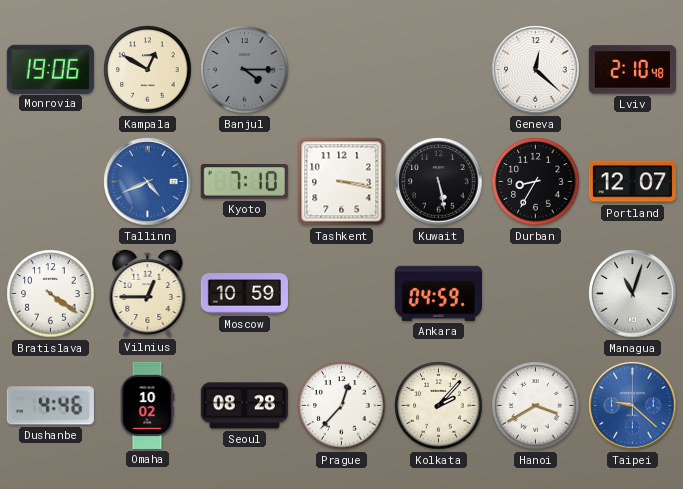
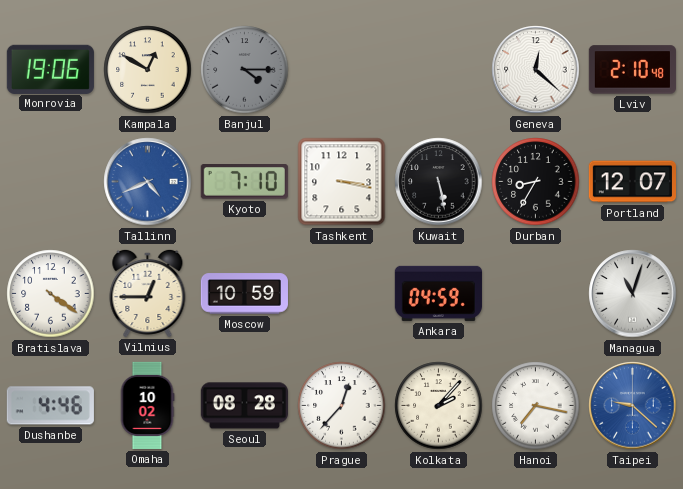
Hanoi: 3:40 -> 7:17 (536, 406)
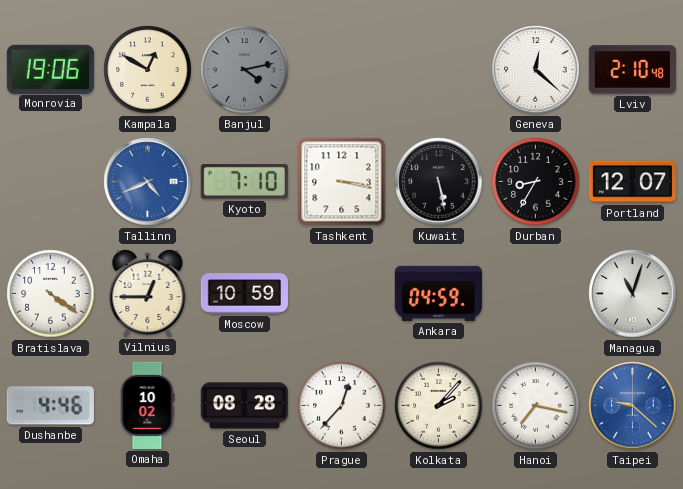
Banjul: 4:15 -> 4:13 (245, 70)
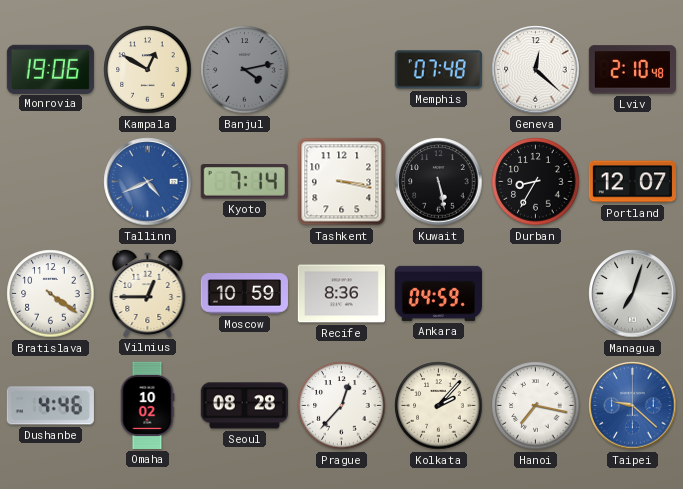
Memphis: none -> 07:48 (438, 70)
Kyoto: 7:10 -> 7:14 (244, 182)
Recife: none -> 8:36 (341, 294)
Managua: 11:03 -> 7:03 (633, 294)
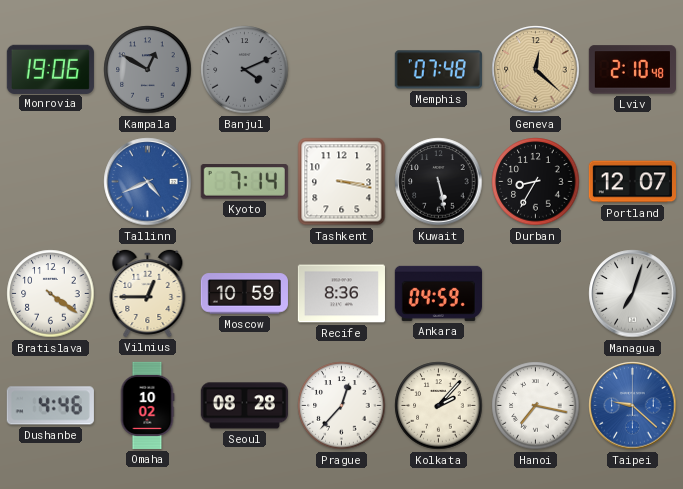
Kampala dial: cream -> grey (148, 70)
Banjul: 4:13 -> 4:11 (245, 70)
Geneva dial: white -> champagne (536, 70)
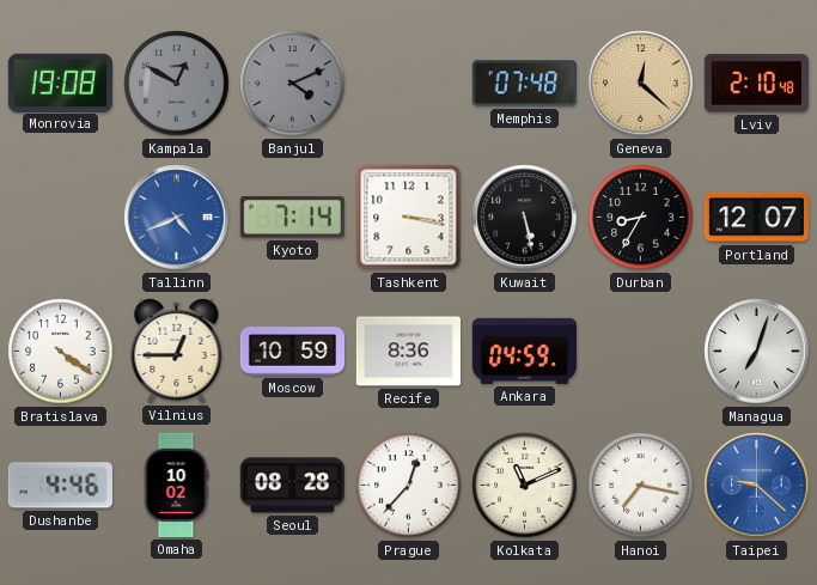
Monrovia: 19:06 -> 19:08 (60, 83)
Kolkata: 2:07 -> 11:11 (525, 486)
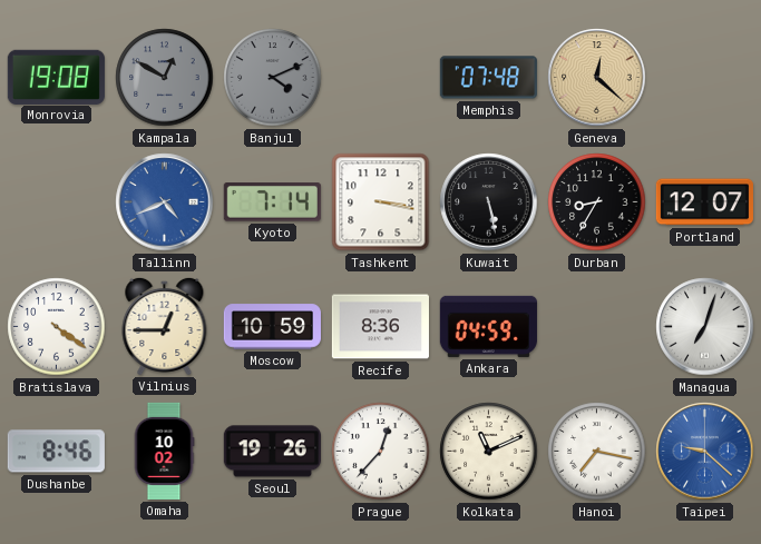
Lviv: 2:10 -> none (756, 84)
Dushanbe: 4:46 -> 8:46 (56, 452)
Seoul: 08:28 -> 19:26 (272, 452)
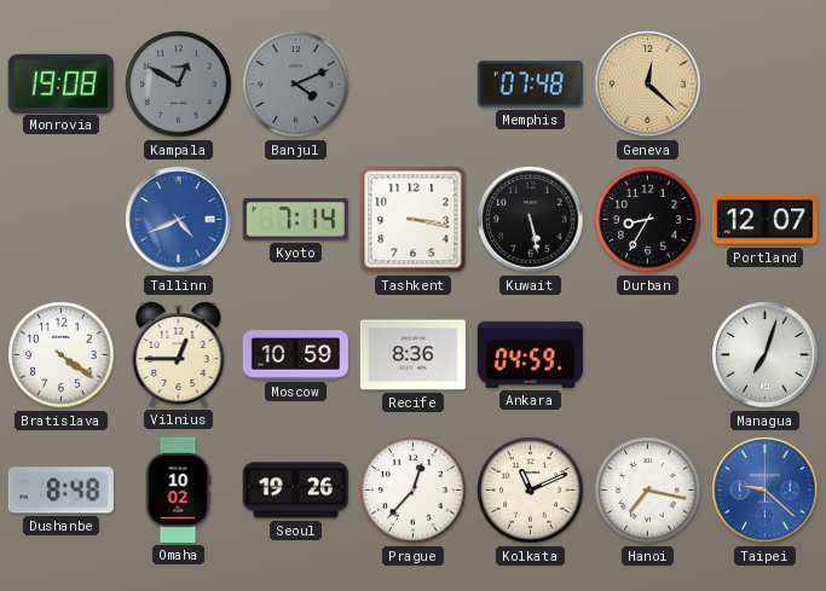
Dushanbe: 8:46 -> 8:48 (60, 491)
